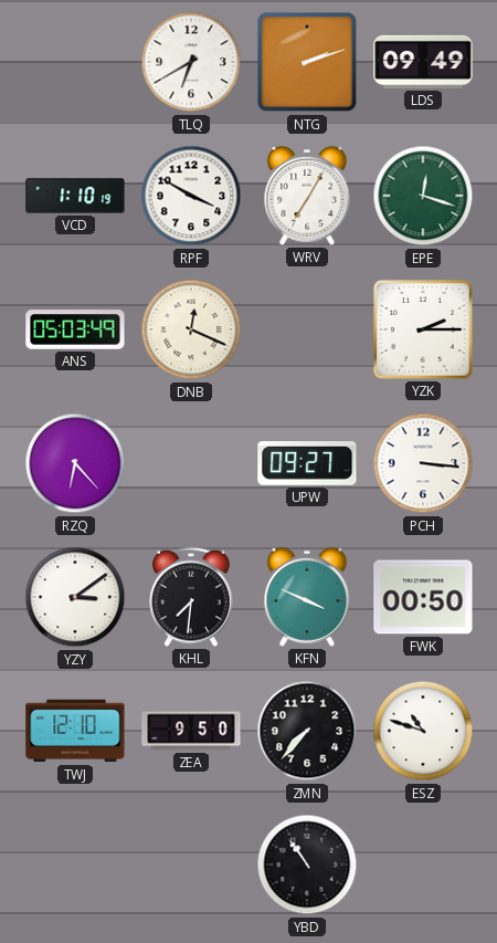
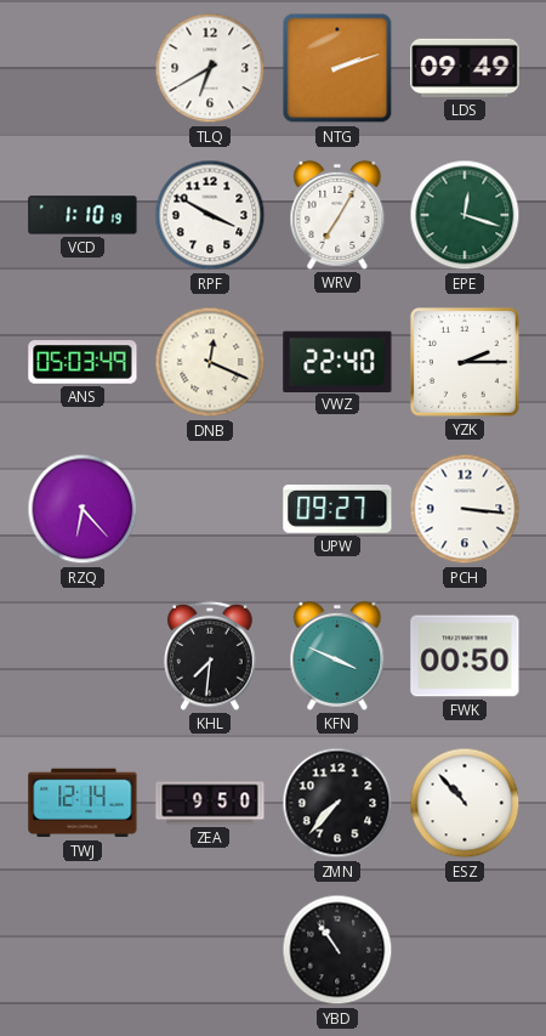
VWZ: none -> 22:40 (337, 361)
YZY: 3:09 -> none (75, 597)
TWJ: 12:10 -> 12:14 (83, 803)
ESZ: 10:48 -> 10:53 (465, 803)
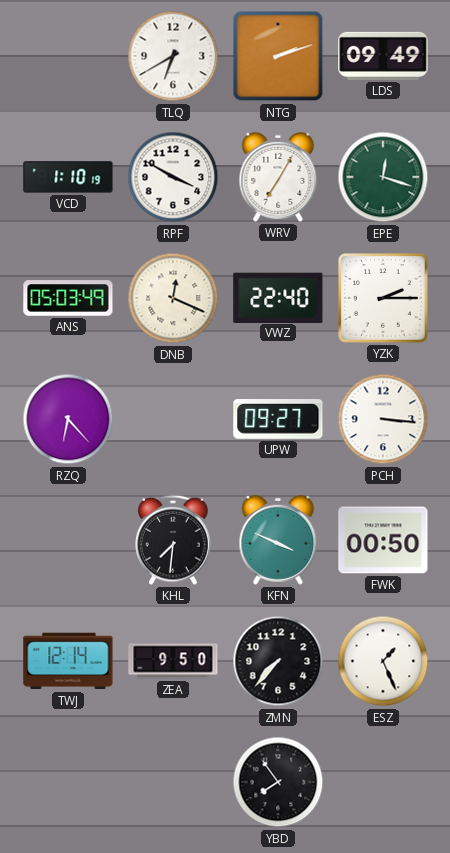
ESZ: 10:53 -> 1:26 (383, 661)
YBD: 10:54 -> 7:54 (278, 782)
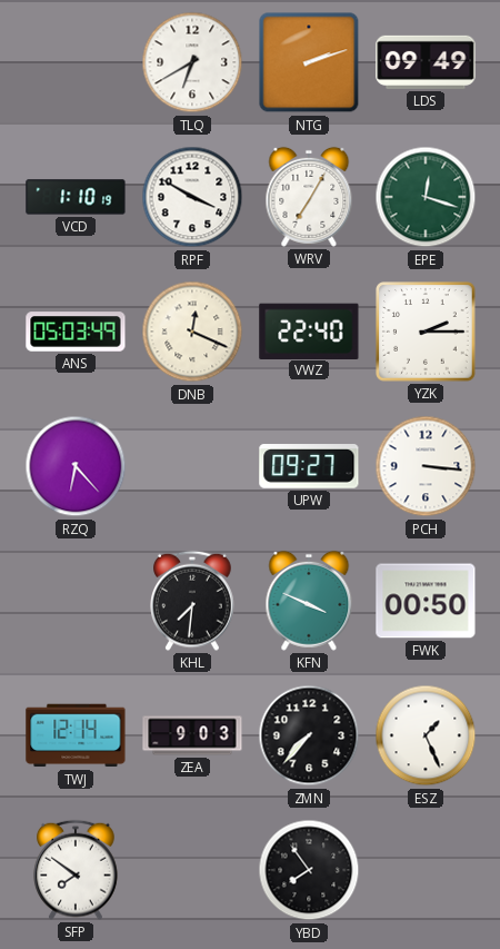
ZEA: 9:50 -> 9:03 (192, 735)
SFP: none -> 7:51 (77, 870)
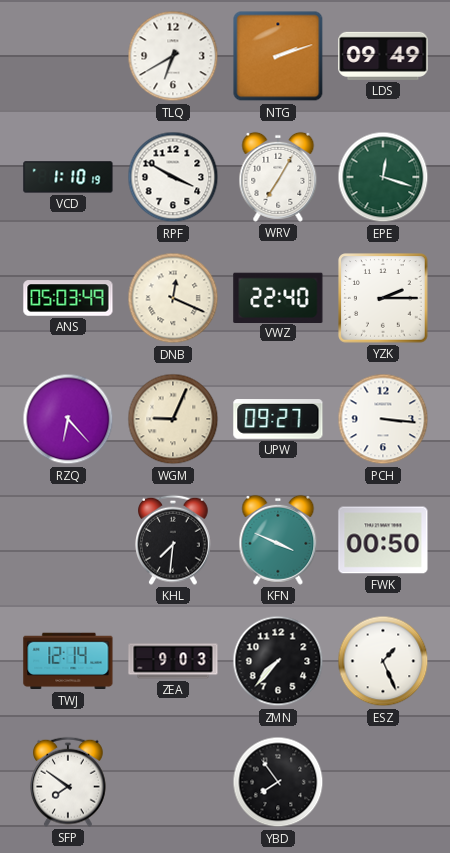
WGM: none -> 9:04 (173, 419)
